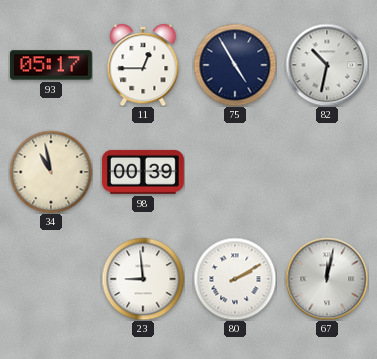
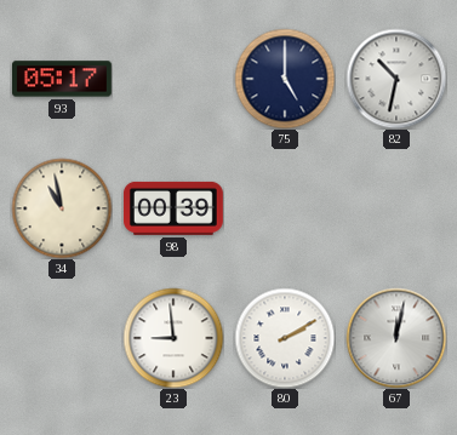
11: 12:45 -> none (143, 65)
75: 4:55 -> 5:00 (285, 79)
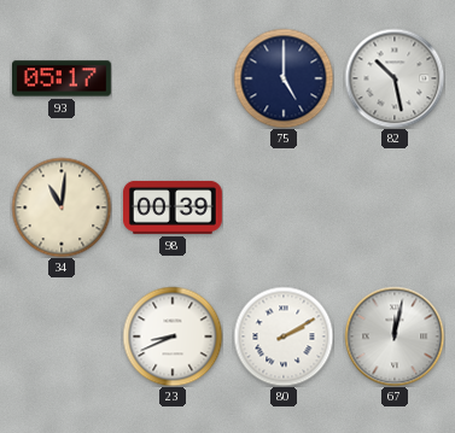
82: 10:32 -> 10:28 (395, 78)
34: 10:58 -> 11:01 (62, 207)
23: 8:59 -> 8:41 (173, 337)
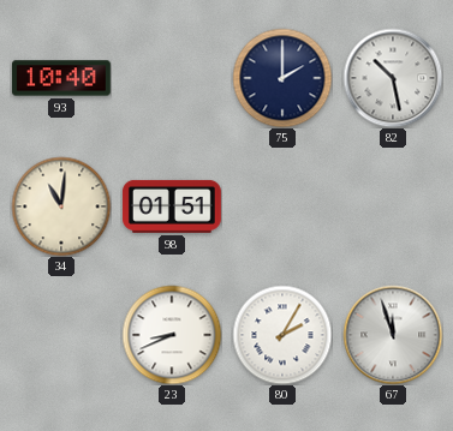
93: 05:17 -> 10:40 (61, 78)
75: 5:00 -> 2:00 (282, 78)
98: 00:39 -> 01:51 (172, 206)
80: 2:10 -> 2:05 (282, 335)
67: 12:02 -> 11:57 (393, 335)
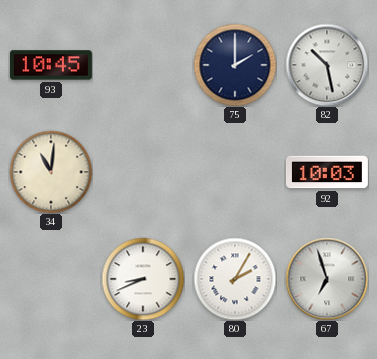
93: 10:40 -> 10:45 (51, 65)
98: 01:51 -> none (172, 206)
92: none -> 10:03 (327, 172)
67: 11:57 -> 6:57 (327, 279)
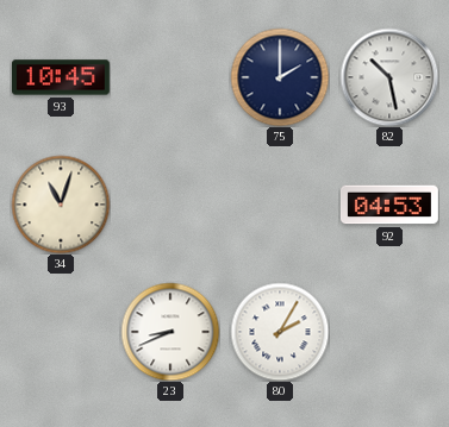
34: 11:01 -> 11:03 (61, 205)
92: 10:03 -> 04:53 (389, 205)
67: 6:57 -> none (327, 279)
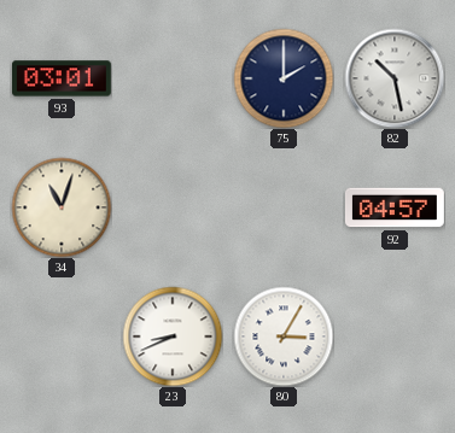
93: 10:45 -> 03:01 (62, 78)
92: 04:53 -> 04:57 (395, 207)
80: 2:05 -> 3:05 (284, 337)
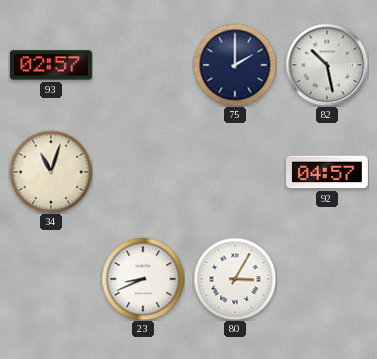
93: 03:01 -> 02:57 (51, 65)
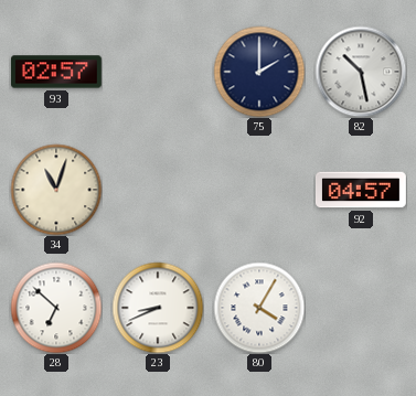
28: none -> 6:52 (56, 308)
80: 3:05 -> 4:05 (259, 308)
